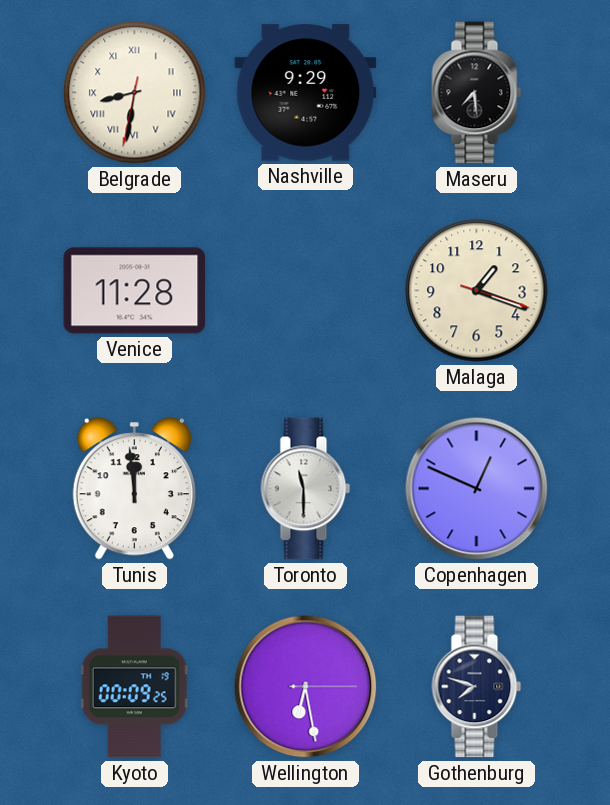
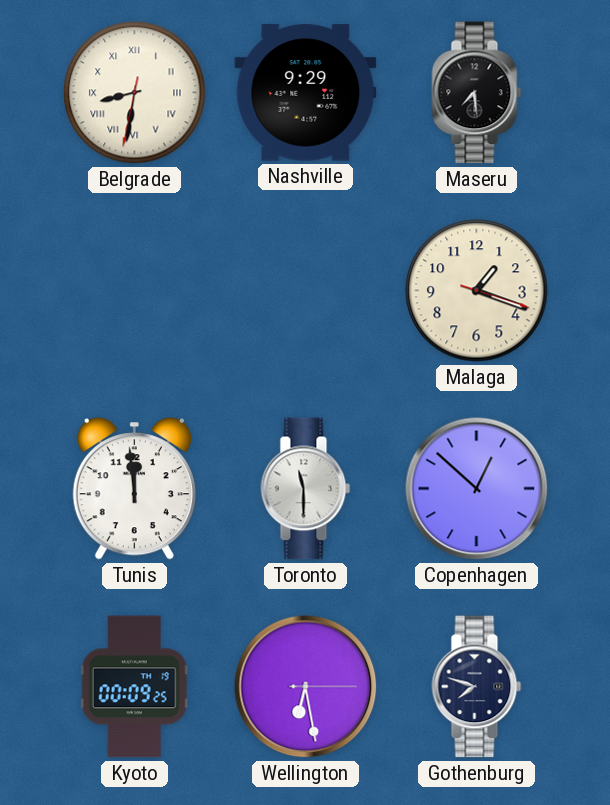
Venice: 11:28 -> none (135, 291)
Copenhagen: 12:49 -> 12:52 (477, 489)
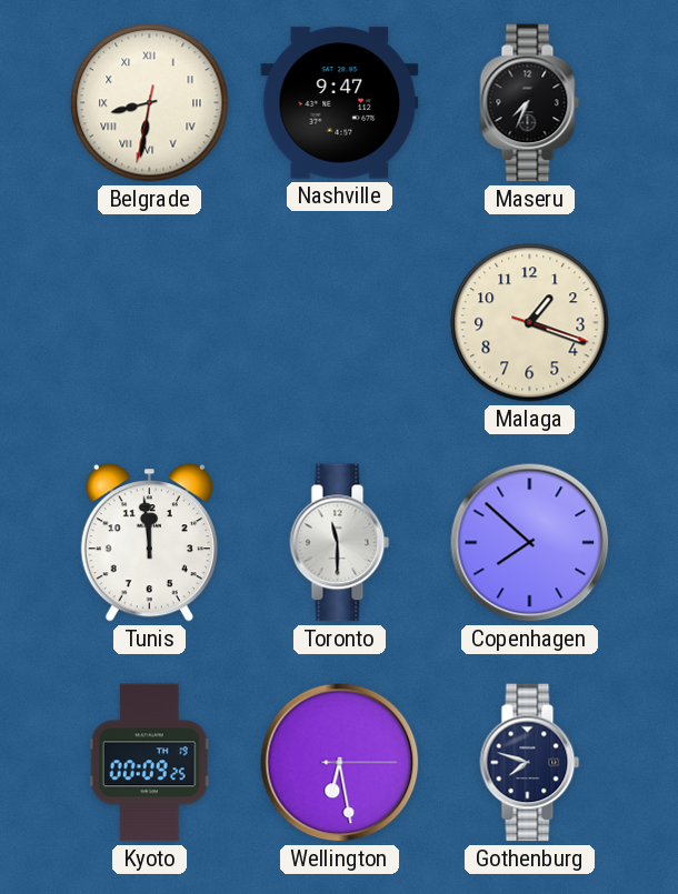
Nashville: 9:29 -> 9:47 (340, 103)
Maseru: 7:29 -> 7:34 (530, 103)
Copenhagen: 12:52 -> 7:52 (530, 543)
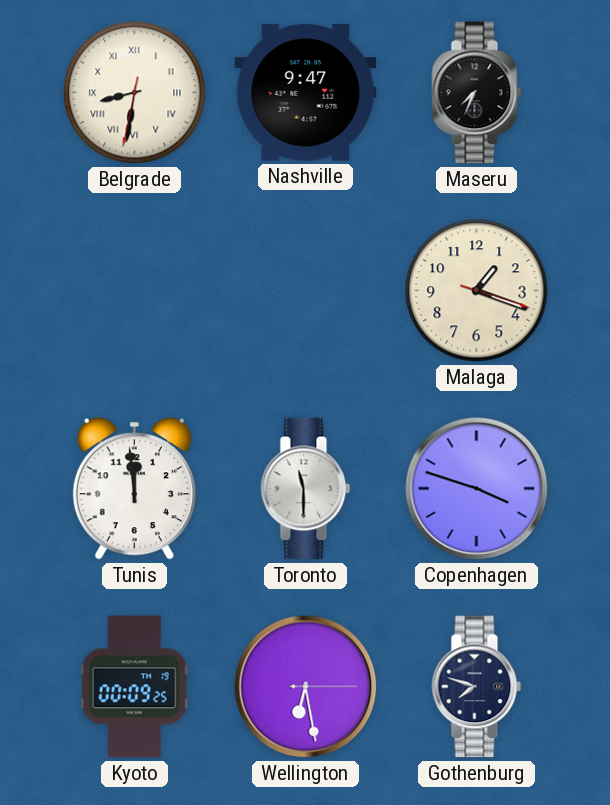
Copenhagen: 7:52 -> 3:48 (477, 489)
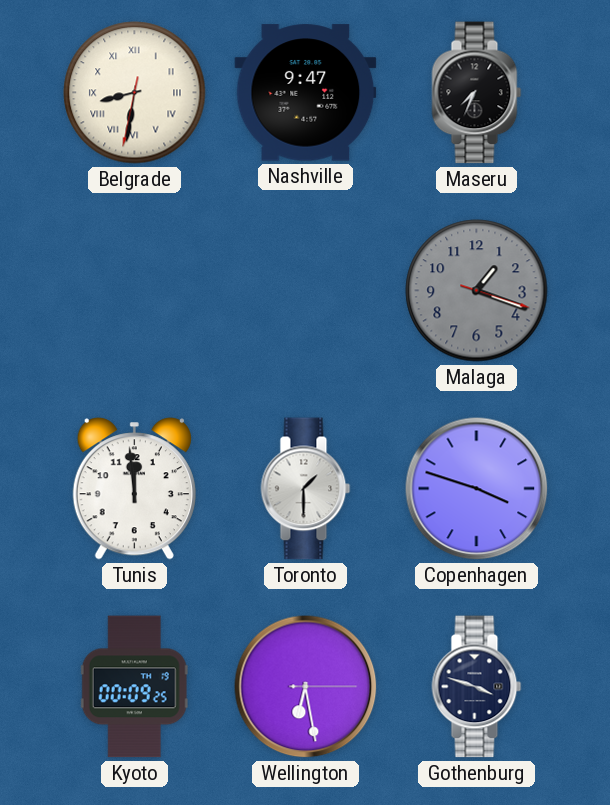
Malaga dial: cream -> grey (477, 291)
Toronto: 11:30 -> 1:30 (306, 489)
Gothenburg: 7:48 -> 3:48 (477, 687)
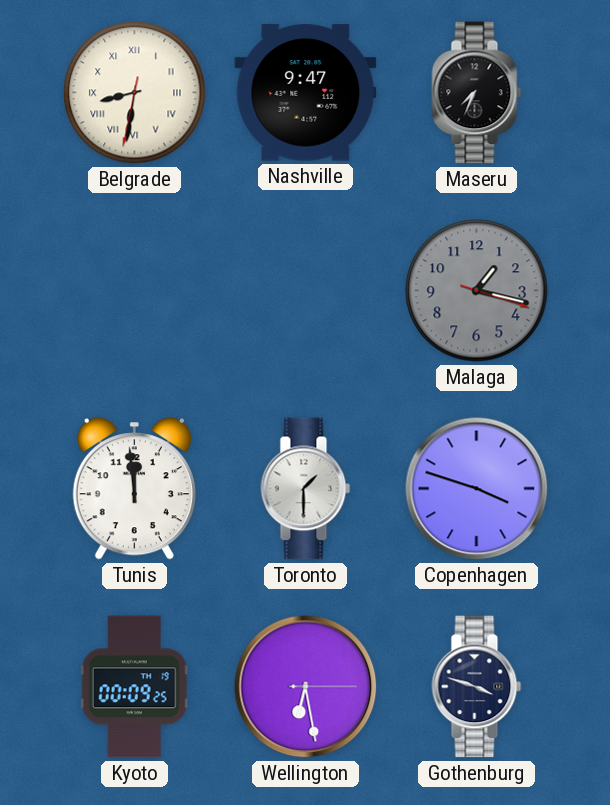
Malaga: 1:18 -> 1:17 (477, 291)
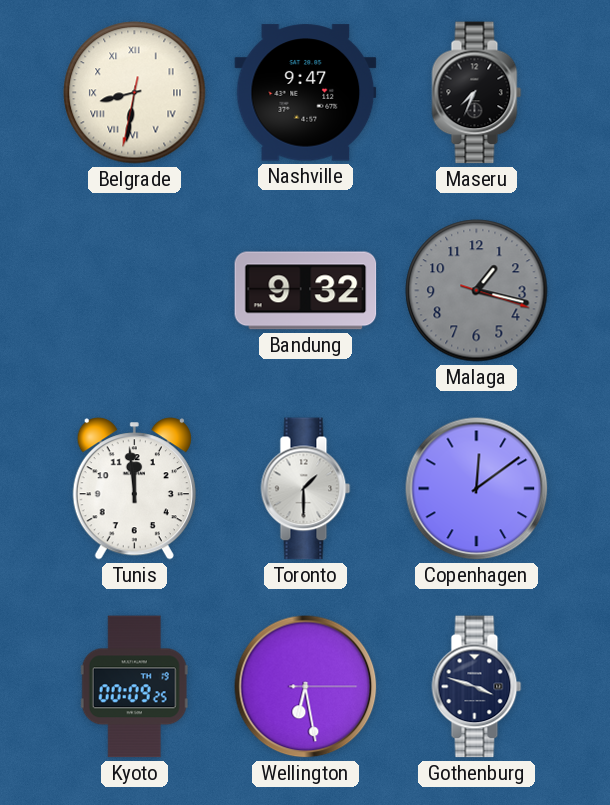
Bandung: none -> 9:32 (306, 291)
Copenhagen: 3:48 -> 12:09 (477, 489)
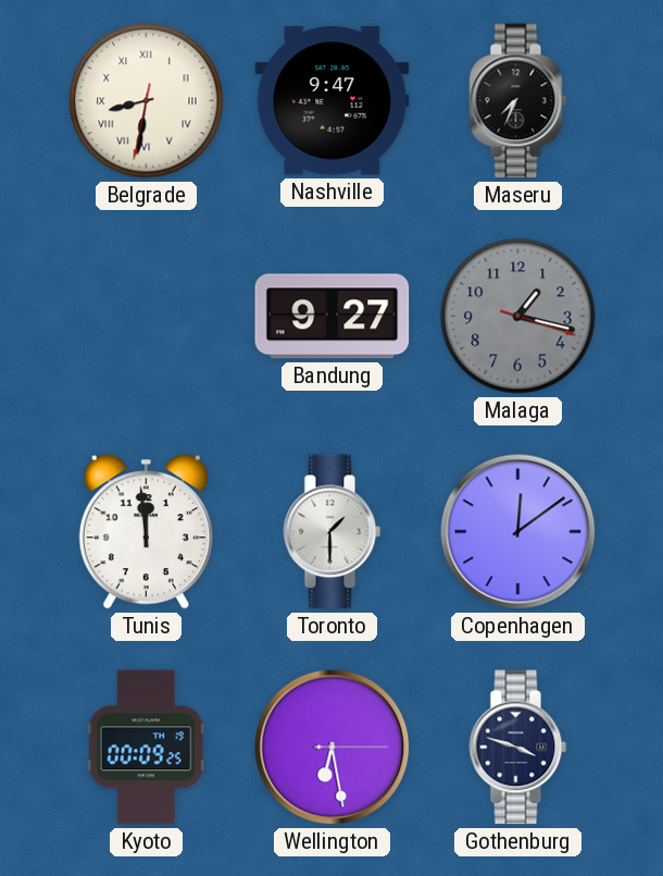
Bandung: 9:32 -> 9:27 (333, 317)
